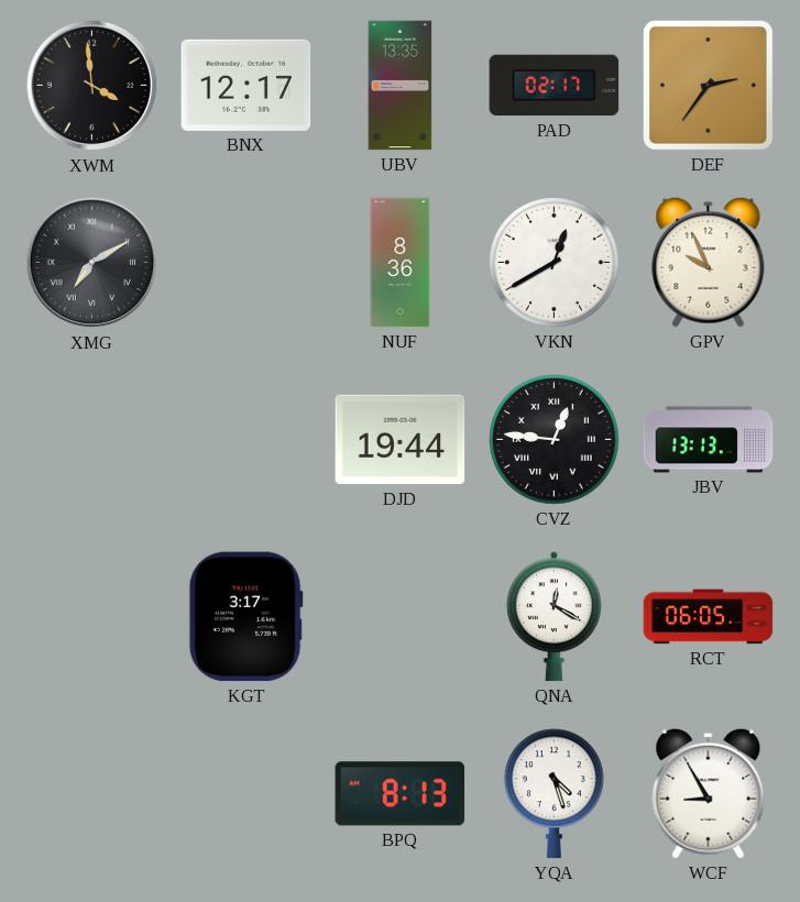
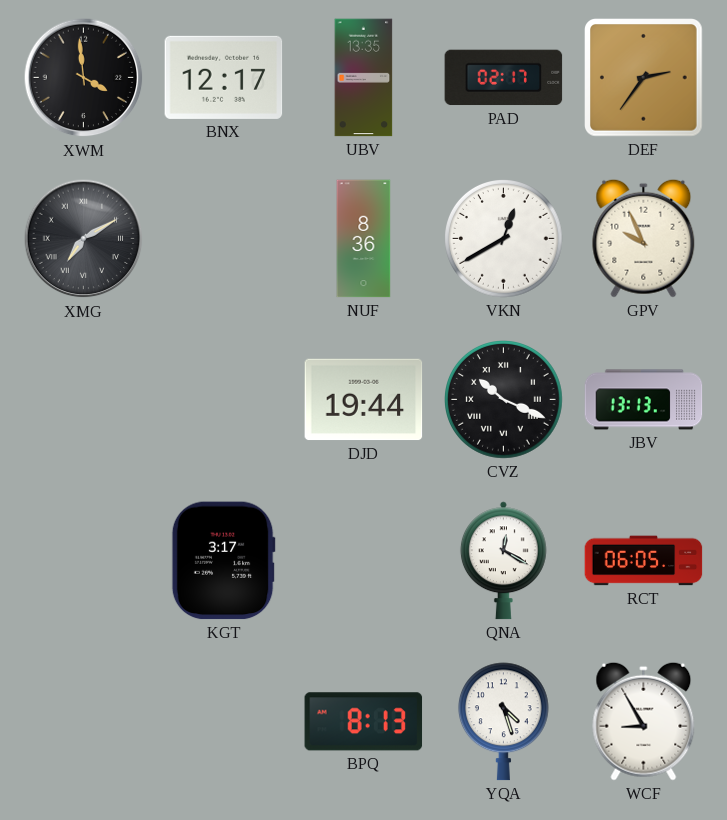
CVZ: 12:46 -> 10:19 (504, 400)
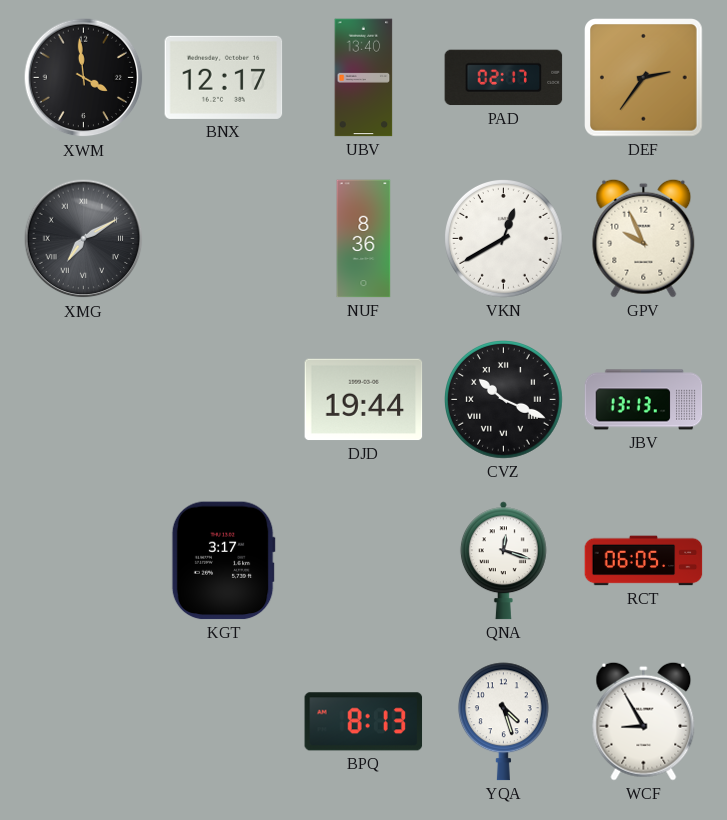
UBV: 13:35 -> 13:40 (364, 78)
QNA: 12:20 -> 12:18 (503, 561)
